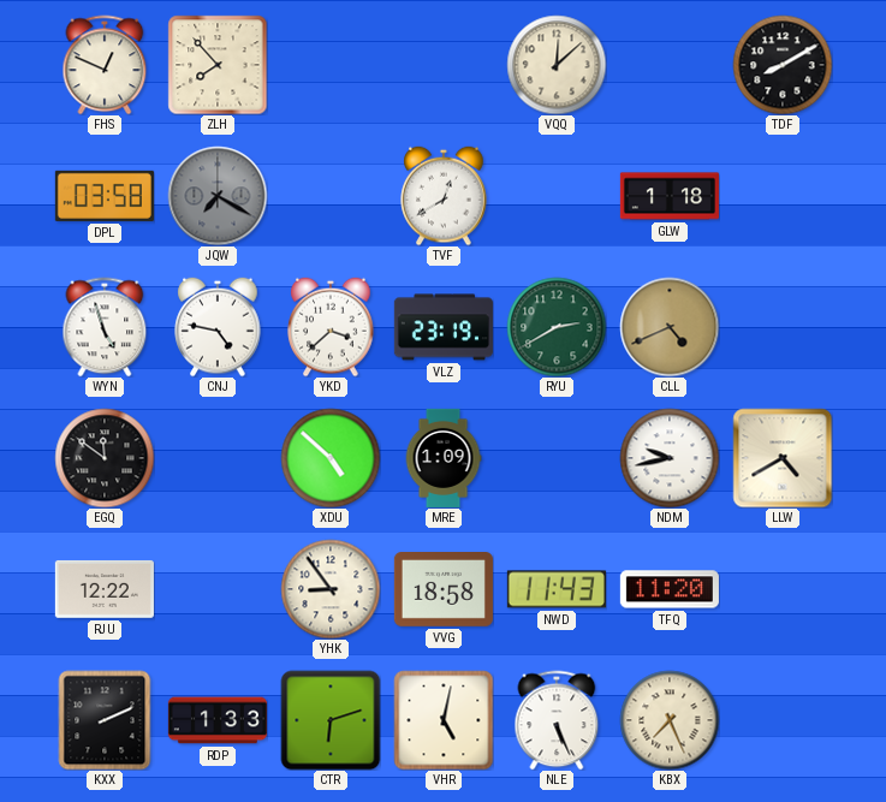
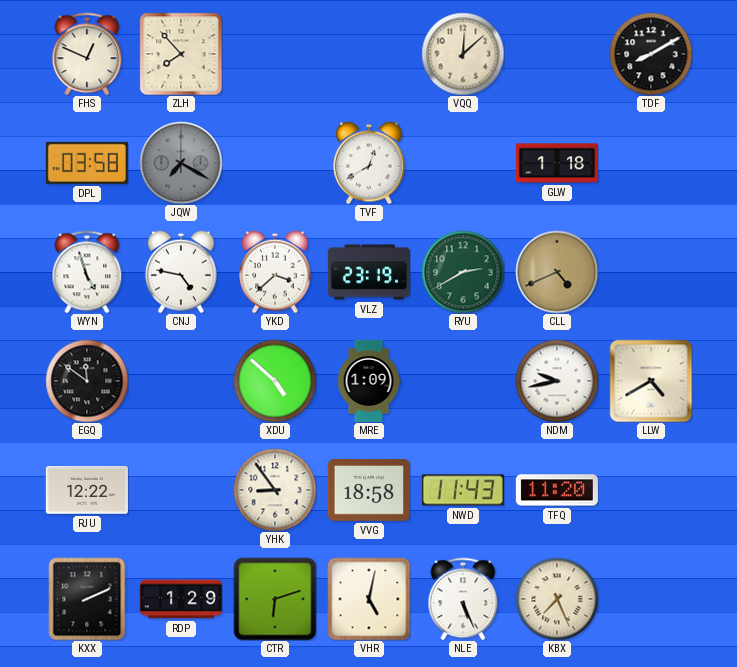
RDP: 1:33 -> 1:29 (181, 599)
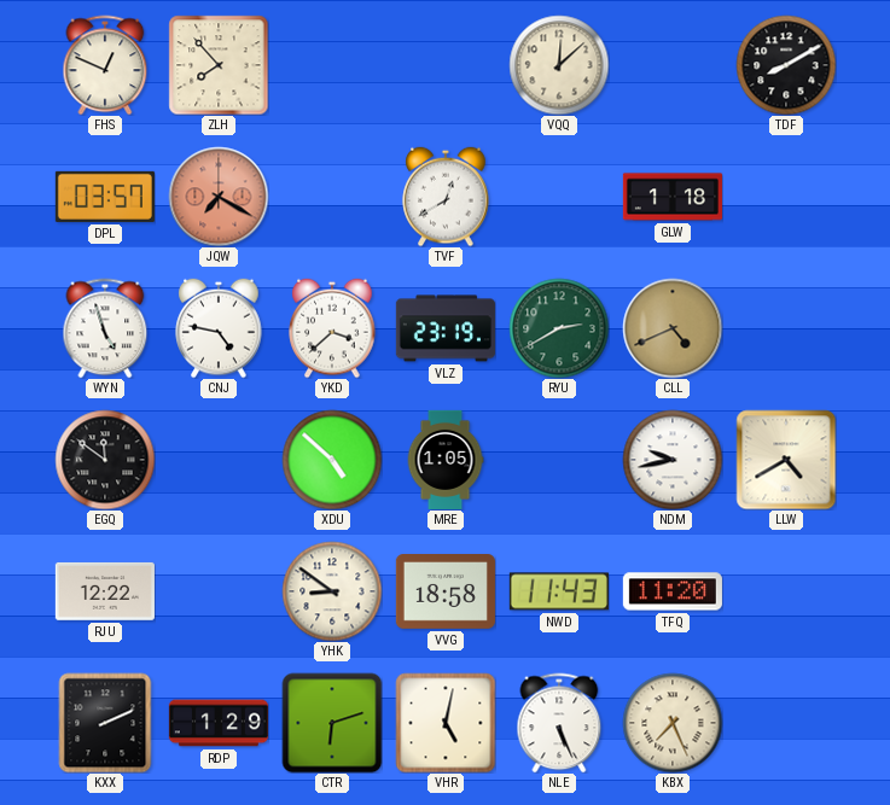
DPL: 03:58 -> 03:57 (105, 197)
JQW dial: grey -> salmon (219, 197)
MRE: 1:09 -> 1:05 (446, 460)
YHK: 8:54 -> 8:51 (332, 591)
